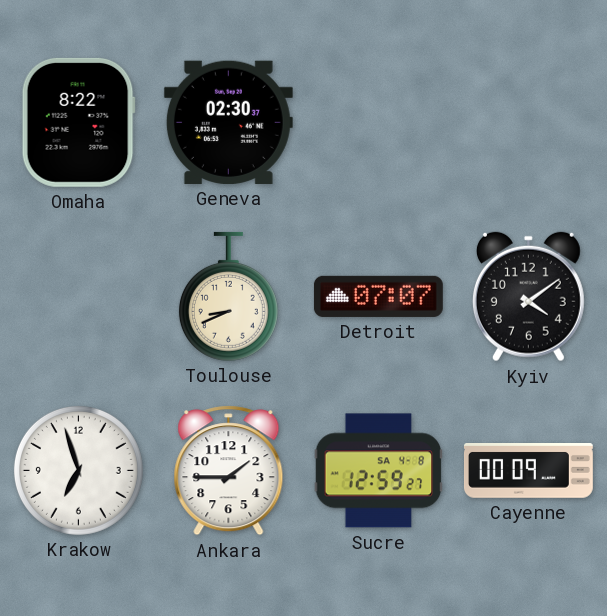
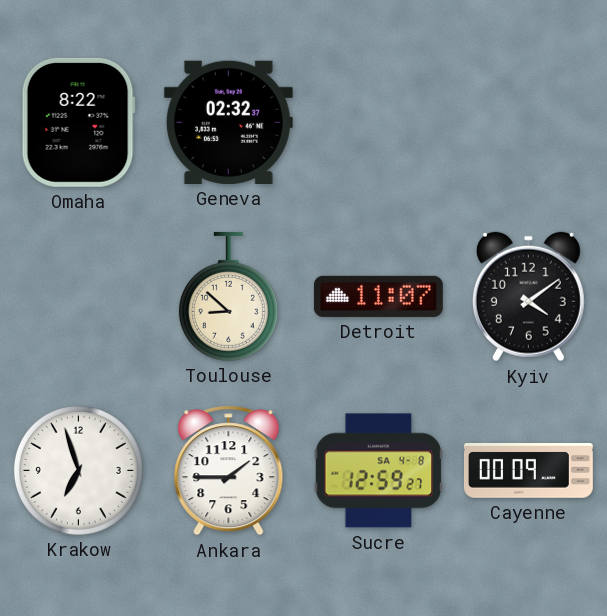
Geneva: 02:30 -> 02:32 (228, 122)
Toulouse: 8:41 -> 8:52 (228, 296)
Detroit: 07:07 -> 11:07 (378, 296)
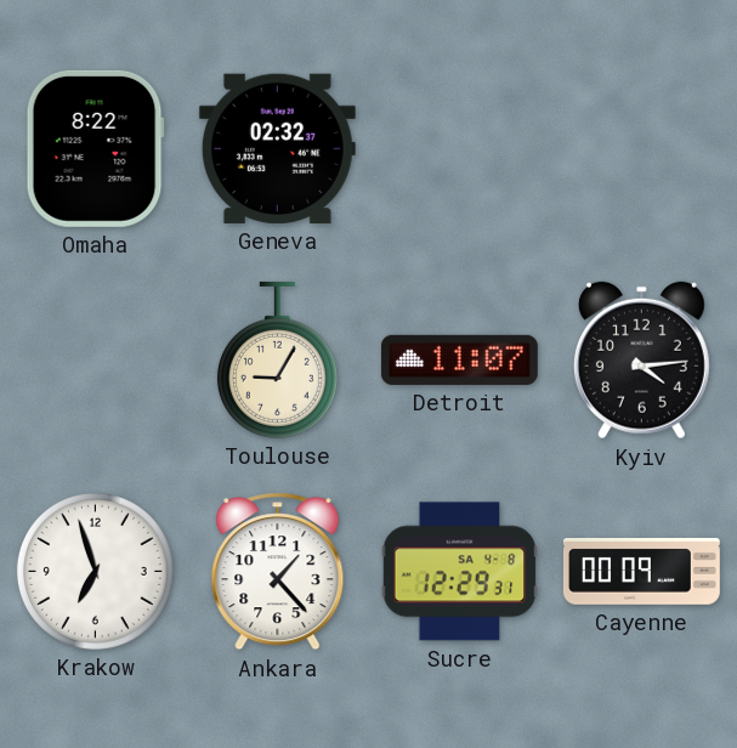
Toulouse: 8:52 -> 9:05 (277, 359)
Kyiv: 4:09 -> 4:14 (641, 361)
Ankara: 1:45 -> 1:23 (278, 572)
Sucre: 12:59 -> 12:29 (460, 572)
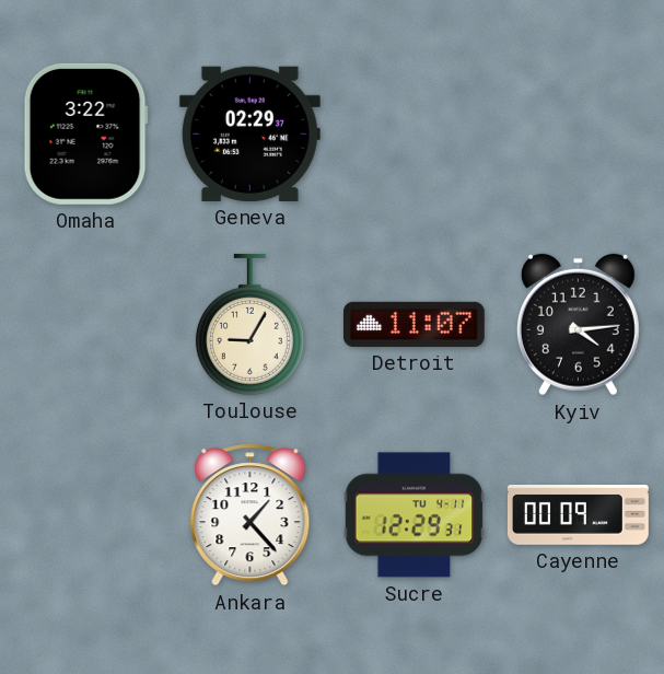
Omaha: 8:22 -> 3:22 (85, 133)
Geneva: 02:32 -> 02:29 (249, 133)
Krakow: 6:57 -> none (95, 571)
Sucre date: SA 4-8 -> TU 4-11 (415, 515)
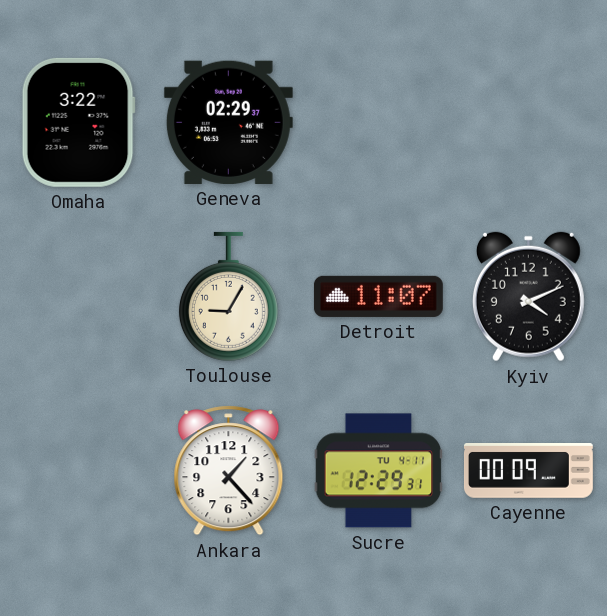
Kyiv: 4:14 -> 4:11 (528, 297)
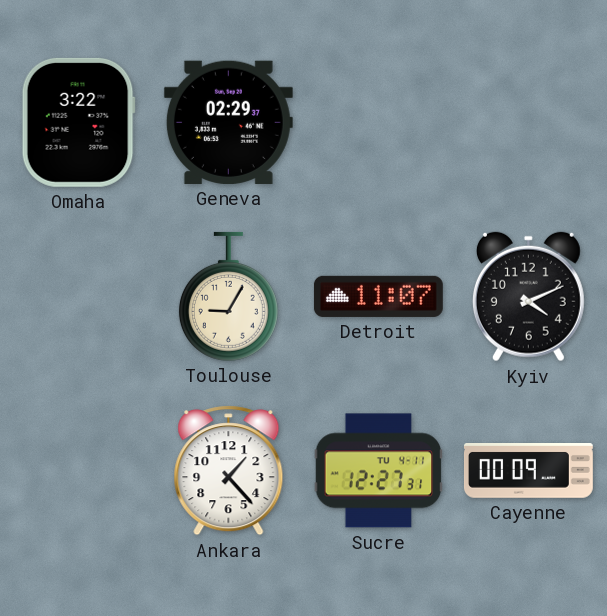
Sucre: 12:29 -> 12:27 (379, 471)
